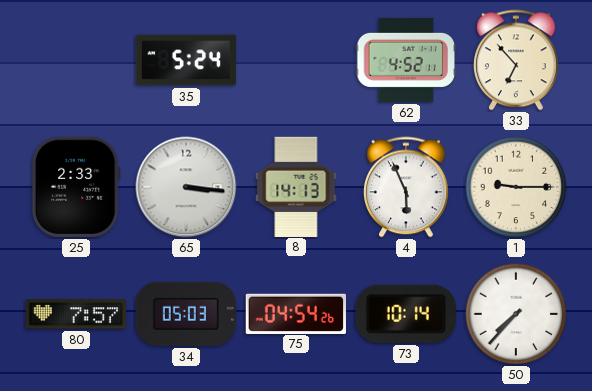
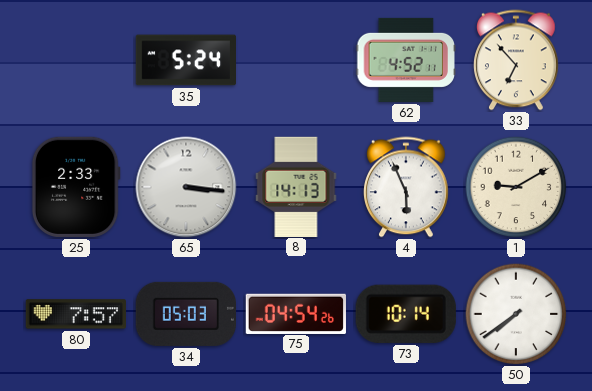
1: 9:15 -> 9:10 (516, 187)
50: 7:37 -> 7:39 (516, 314)
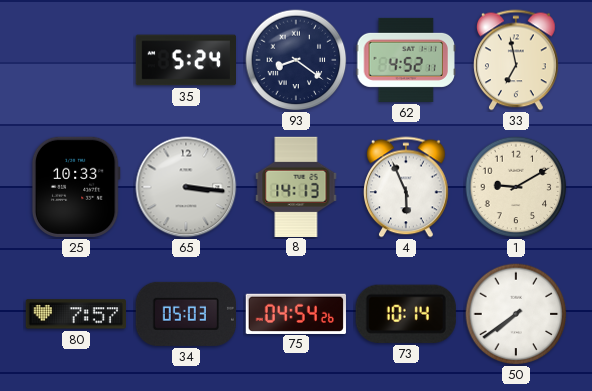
93: none -> 8:21 (296, 60)
33: 6:53 -> 6:58 (517, 60)
25: 2:33 -> 10:33 (76, 187)
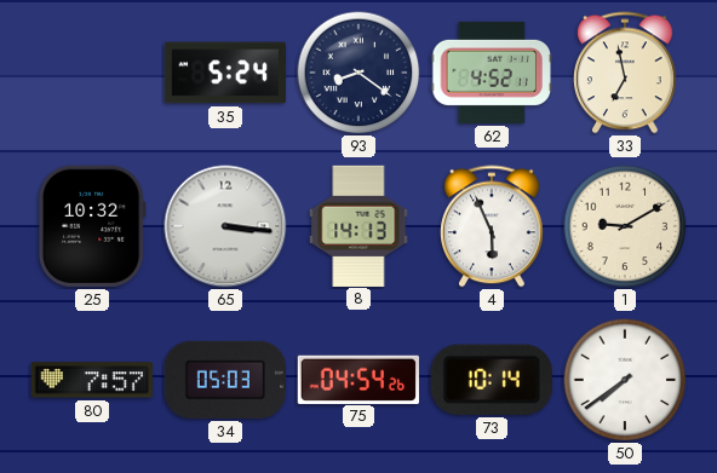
25: 10:33 -> 10:32 (92, 226)
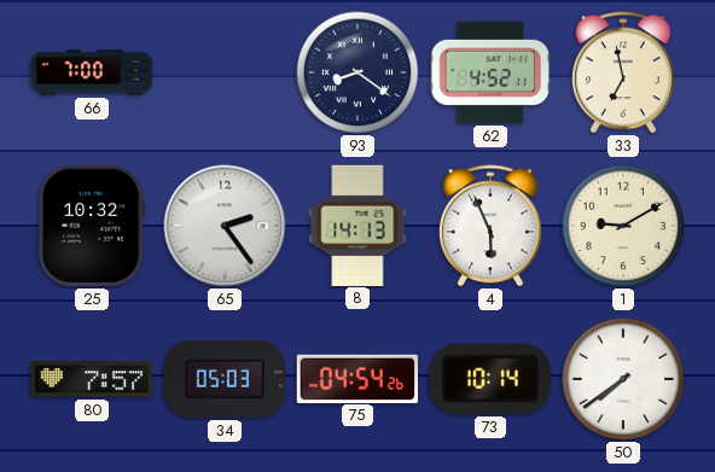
66: none -> 7:00 (92, 72)
35: 5:24 -> none (224, 73)
65: 3:16 -> 2:24 (225, 226)
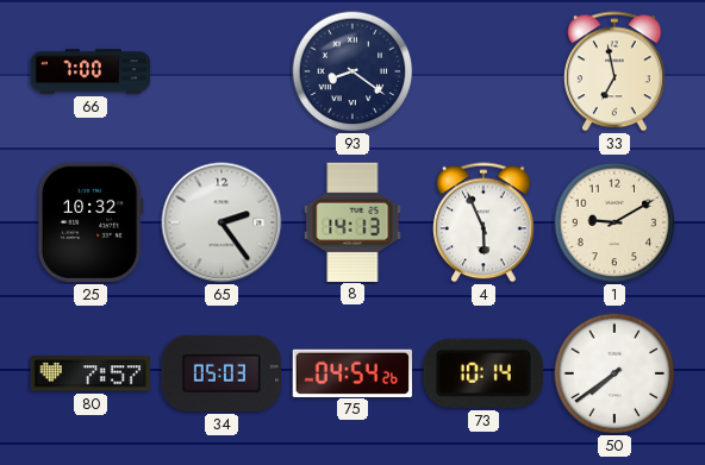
62: 4:52 -> none (489, 72)
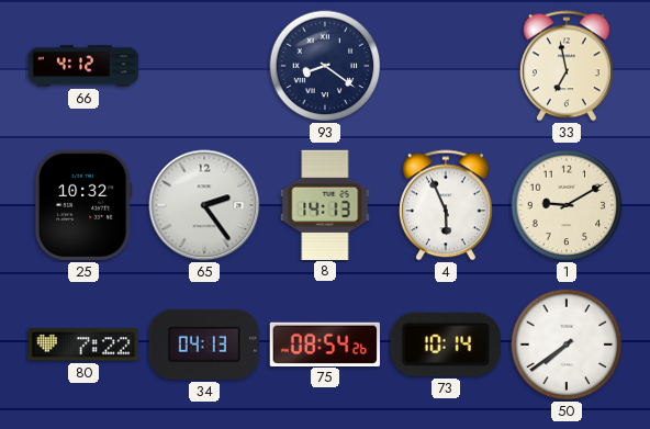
66: 7:00 -> 4:12 (83, 66)
80: 7:57 -> 7:22 (83, 345)
34: 05:03 -> 04:13 (204, 345)
75: 04:54 -> 08:54 (325, 343)
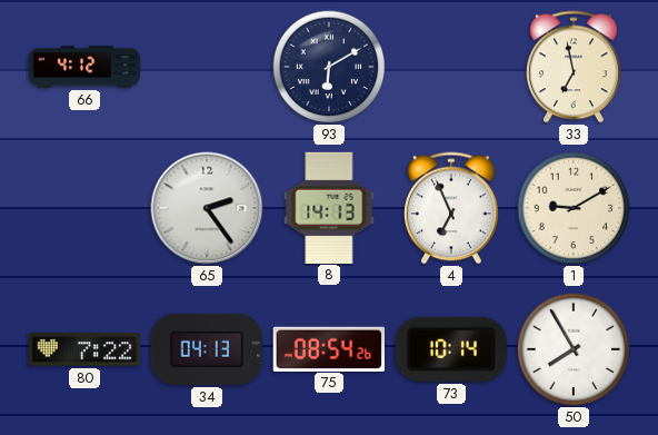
93: 8:21 -> 6:10 (329, 67)
25: 10:32 -> none (83, 205)
4: 5:56 -> 6:56 (452, 208)
50: 7:39 -> 7:55 (574, 349)
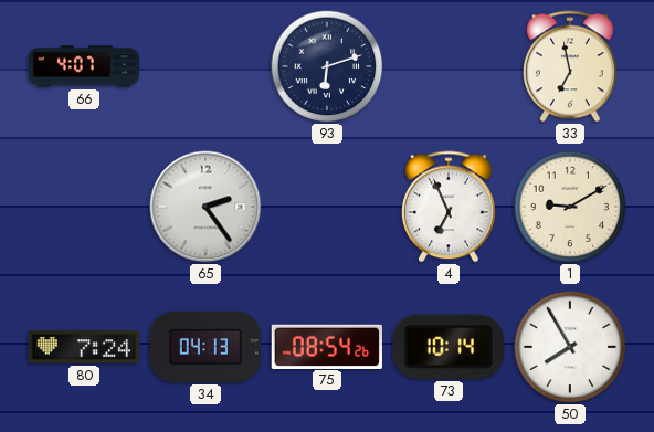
66: 4:12 -> 4:07 (84, 66)
93: 6:10 -> 6:12 (327, 66)
8: 14:13 -> none (329, 207)
80: 7:22 -> 7:24 (84, 347)
